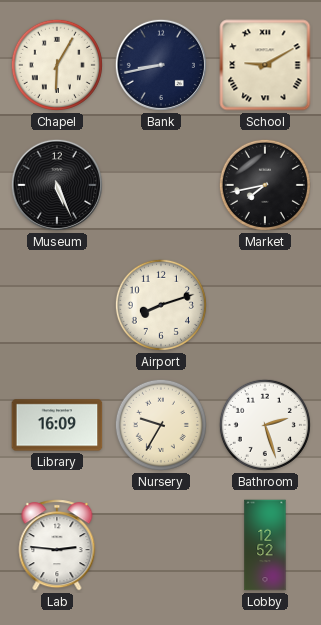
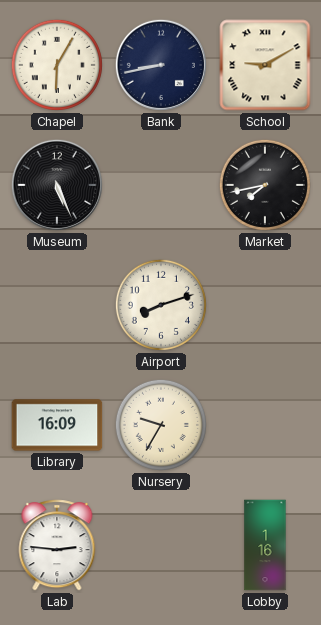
Bathroom: 2:27 -> none (265, 425)
Lobby: 12:52 -> 1:16 (265, 545)
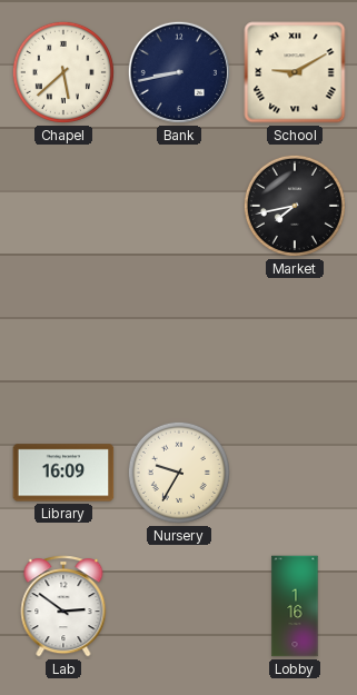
Chapel: 6:05 -> 5:38 (63, 72)
Museum: 5:26 -> none (57, 185)
Airport: 8:12 -> none (161, 305)
Lab: 2:46 -> 2:51 (63, 606)
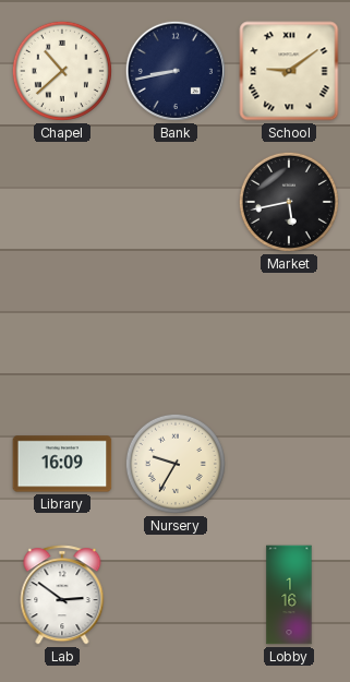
Chapel: 5:38 -> 10:38 (62, 71)
School: 9:10 -> 9:09 (289, 71)
Market: 7:43 -> 5:43 (289, 202)
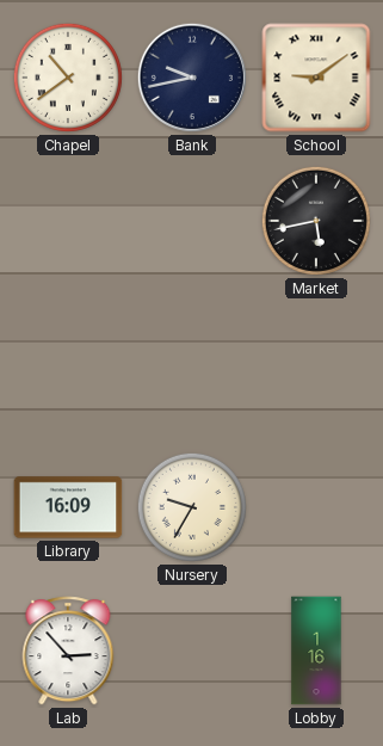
Chapel: 10:38 -> 10:39 (68, 78)
Bank: 8:43 -> 9:43 (192, 78)
Lab: 2:51 -> 2:53 (68, 651)
